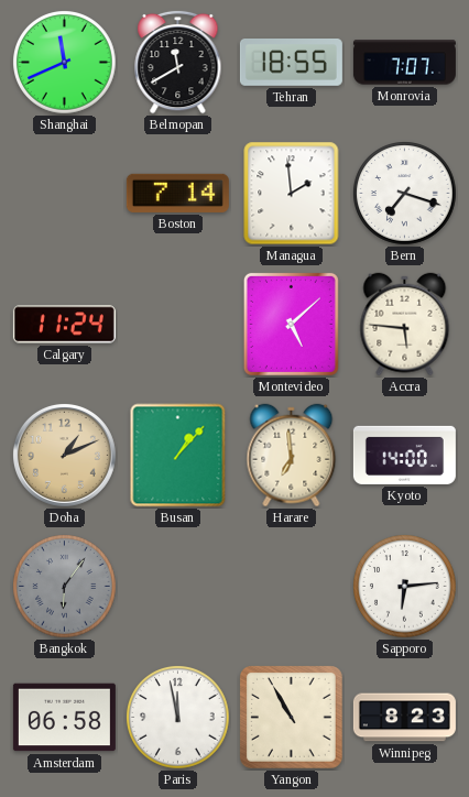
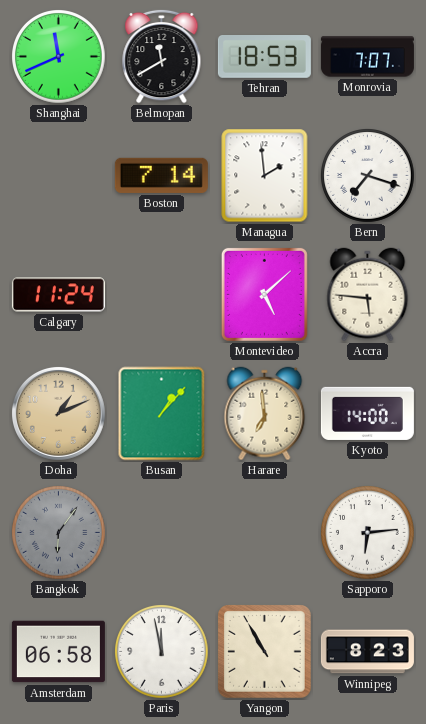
Tehran: 18:55 -> 18:53 (264, 57)
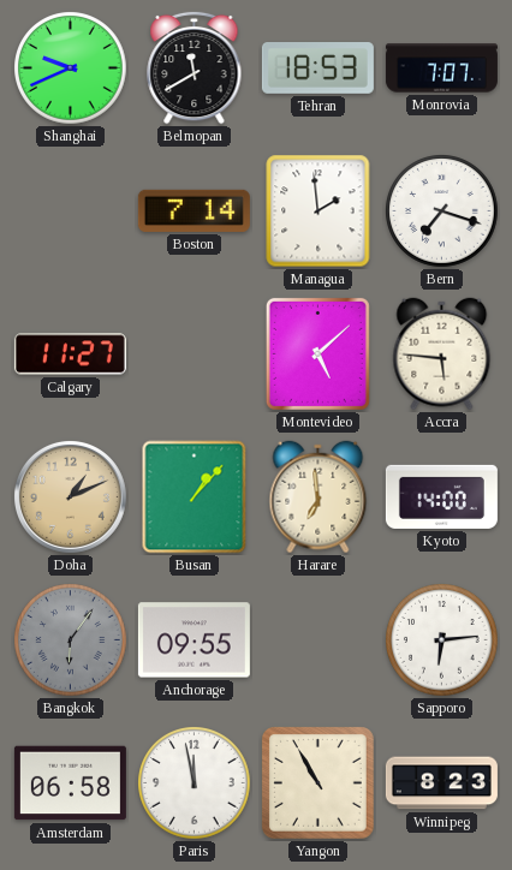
Shanghai: 11:41 -> 9:41 (71, 68)
Calgary: 11:24 -> 11:27 (70, 354)
Anchorage: none -> 09:55 (194, 640)
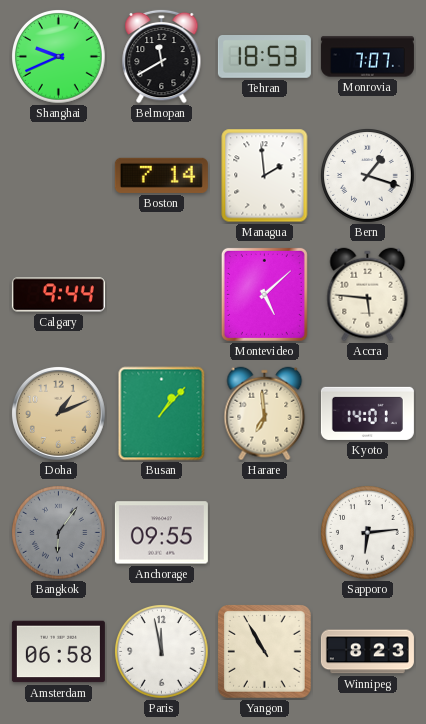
Bern: 7:18 -> 1:18 (368, 176)
Calgary: 11:27 -> 9:44 (58, 295)
Kyoto: 14:00 -> 14:01 (367, 413)
